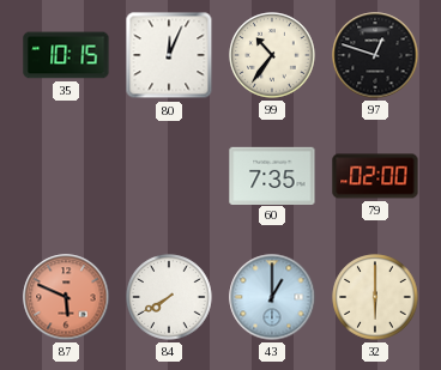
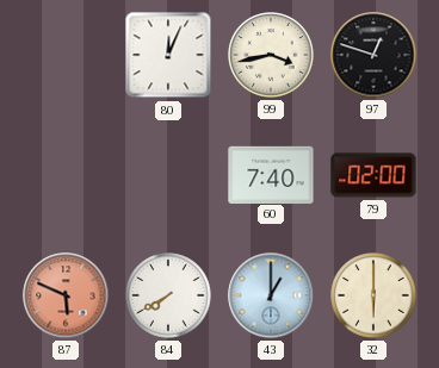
35: 10:15 -> none (66, 55)
99: 10:36 -> 3:43 (271, 55)
60: 7:35 -> 7:40 (271, 174)
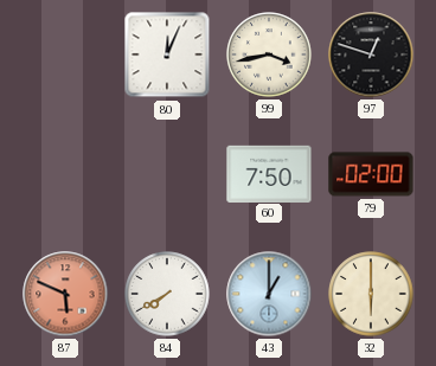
60: 7:40 -> 7:50 (269, 173)
